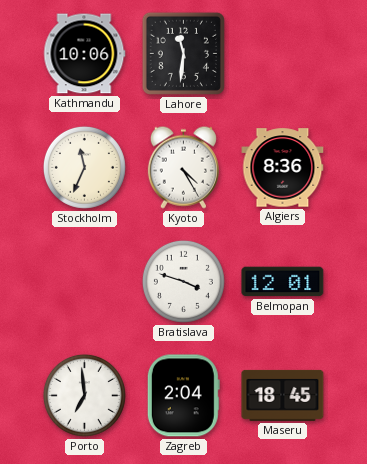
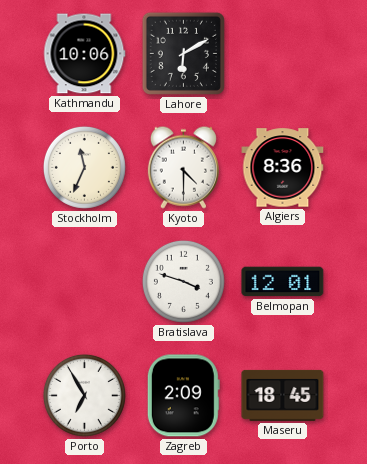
Lahore: 11:31 -> 6:10 (183, 53)
Kyoto: 4:25 -> 4:30 (183, 167)
Porto: 6:59 -> 6:55 (84, 395)
Zagreb: 2:04 -> 2:09 (183, 396)
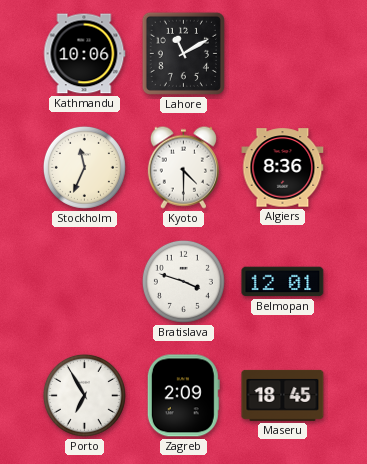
Lahore: 6:10 -> 11:10 (183, 53)
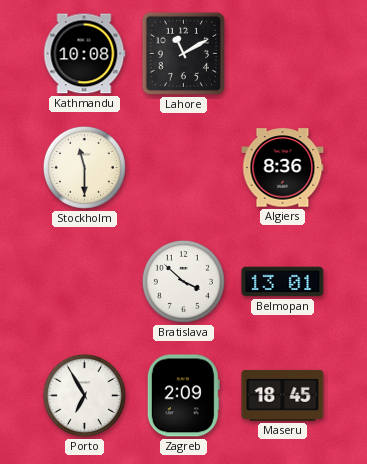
Kathmandu: 10:06 -> 10:08 (85, 54)
Stockholm: 11:34 -> 11:30 (84, 167)
Kyoto: 4:30 -> none (183, 167)
Bratislava: 3:48 -> 3:52 (183, 281)
Belmopan: 12:01 -> 13:01 (283, 282)
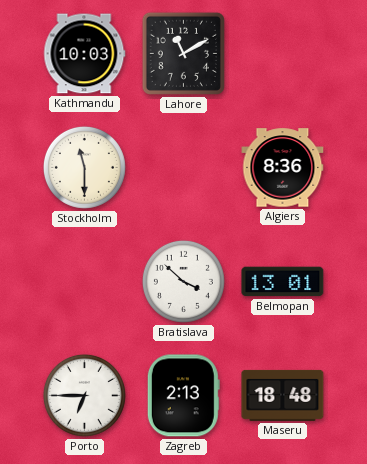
Kathmandu: 10:08 -> 10:03 (85, 54)
Porto: 6:55 -> 6:45 (84, 395)
Zagreb: 2:09 -> 2:13 (183, 396)
Maseru: 18:45 -> 18:48 (283, 395)
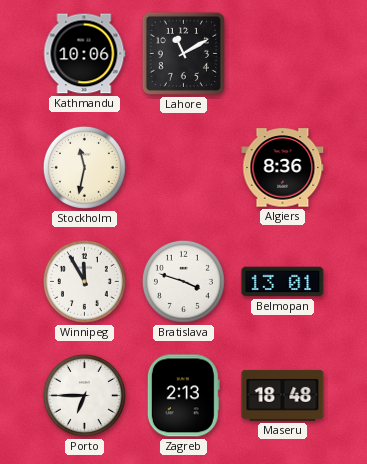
Kathmandu: 10:03 -> 10:06 (85, 54)
Stockholm: 11:30 -> 11:32 (84, 167)
Winnipeg: none -> 11:55 (84, 281)
Bratislava: 3:52 -> 3:48 (183, 281)
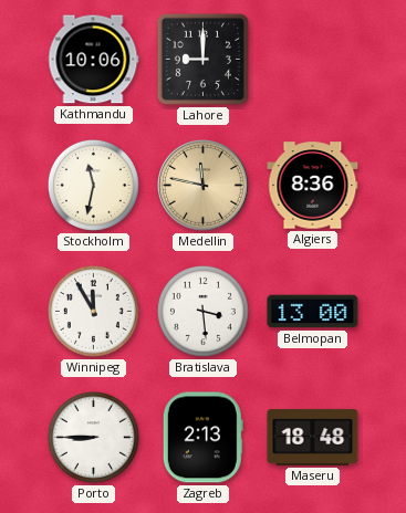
Lahore: 11:10 -> 9:00 (202, 59)
Medellin: none -> 11:47 (204, 186)
Bratislava: 3:48 -> 3:29 (202, 311)
Belmopan: 13:01 -> 13:00 (313, 312)
Porto: 6:45 -> 8:45 (93, 437)
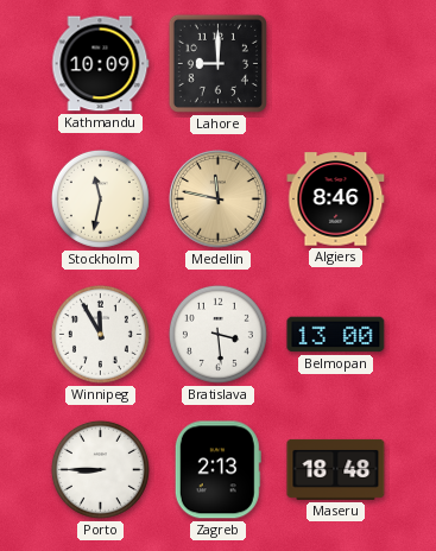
Kathmandu: 10:06 -> 10:09 (101, 64)
Algiers: 8:36 -> 8:46 (336, 199)
